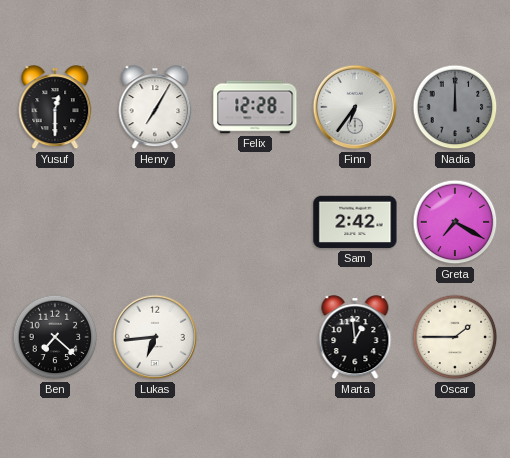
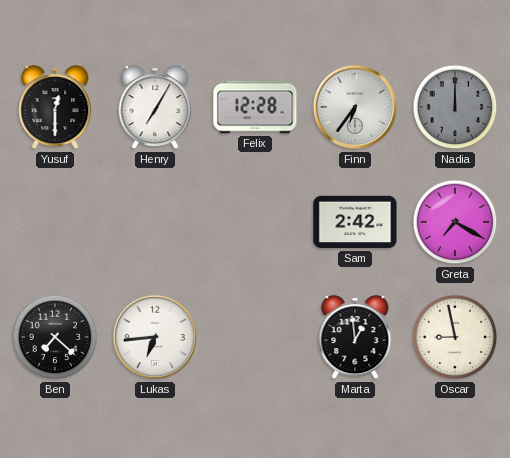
Oscar: 1:45 -> 8:58 (455, 337)
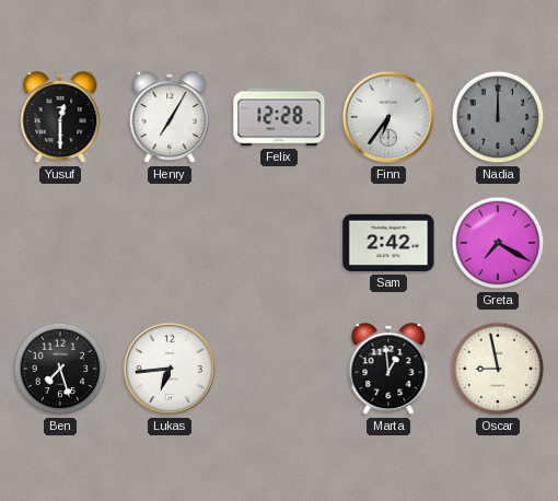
Ben: 7:22 -> 7:27 (60, 369)
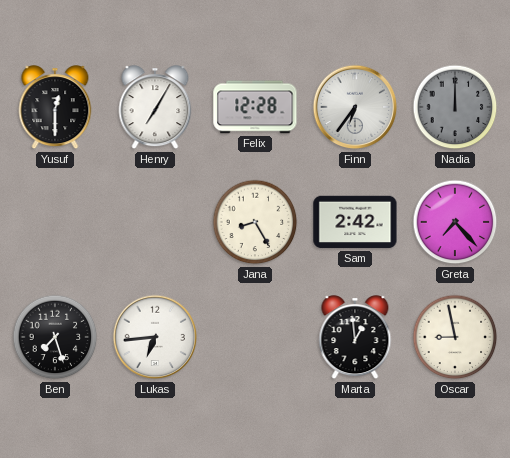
Jana: none -> 8:25 (255, 222)
Greta: 7:20 -> 7:23 (455, 222)
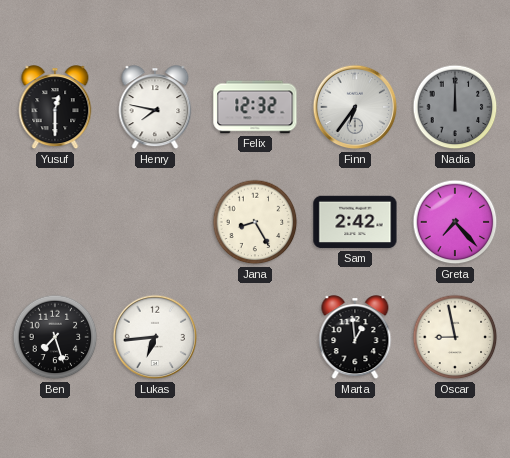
Henry: 7:05 -> 7:47 (155, 108)
Felix: 12:28 -> 12:32 (255, 107)
